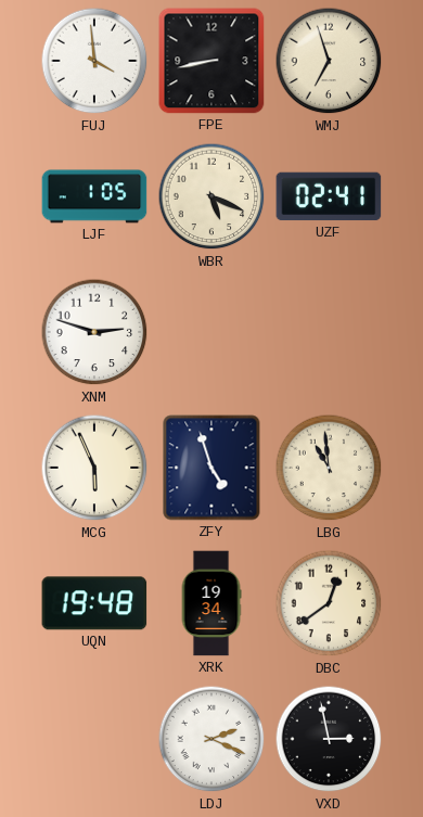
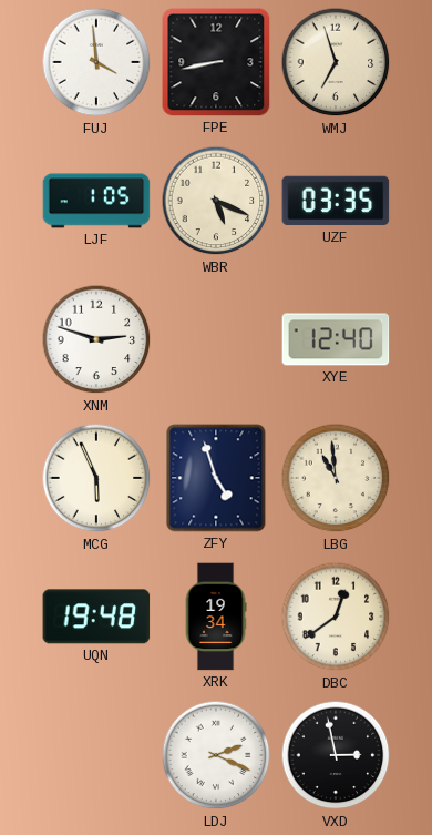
UZF: 02:41 -> 03:35 (336, 201)
XYE: none -> 12:40 (336, 339)
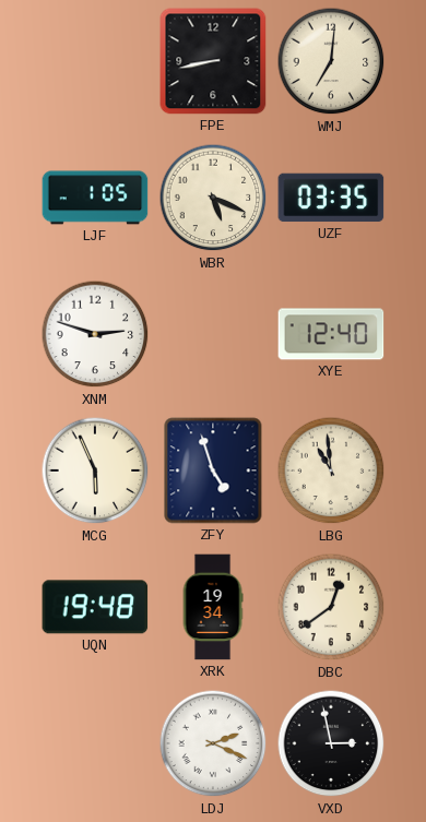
FUJ: 3:59 -> none (96, 62)
WMJ: 6:57 -> 7:01 (331, 61)
